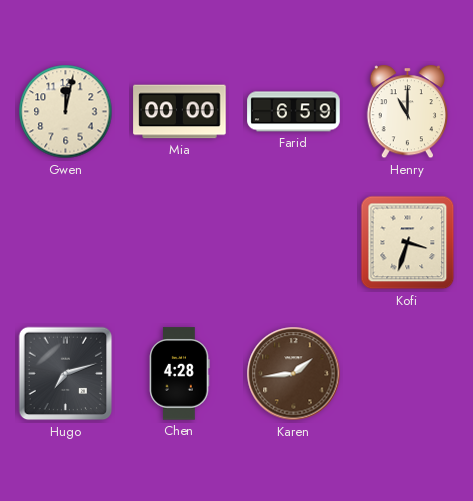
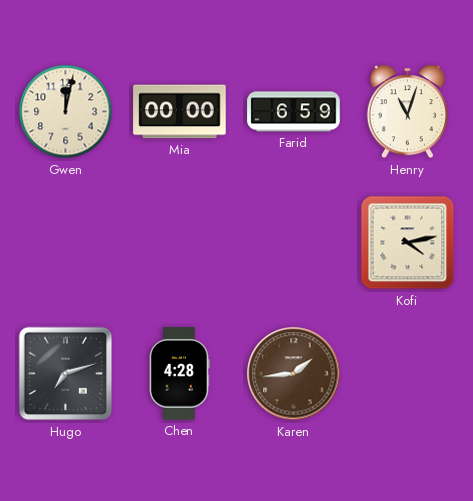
Henry: 11:00 -> 11:03 (407, 112)
Kofi: 3:33 -> 4:13 (408, 243)
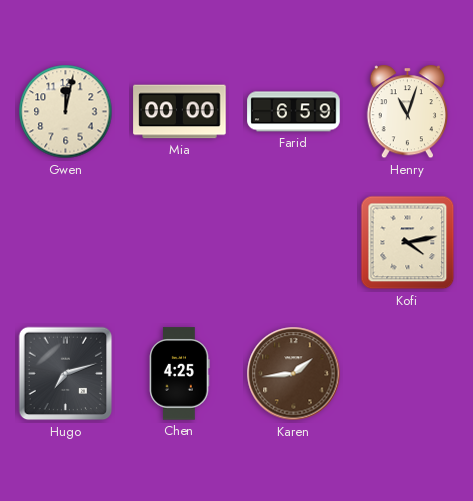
Chen: 4:28 -> 4:25 (179, 374)
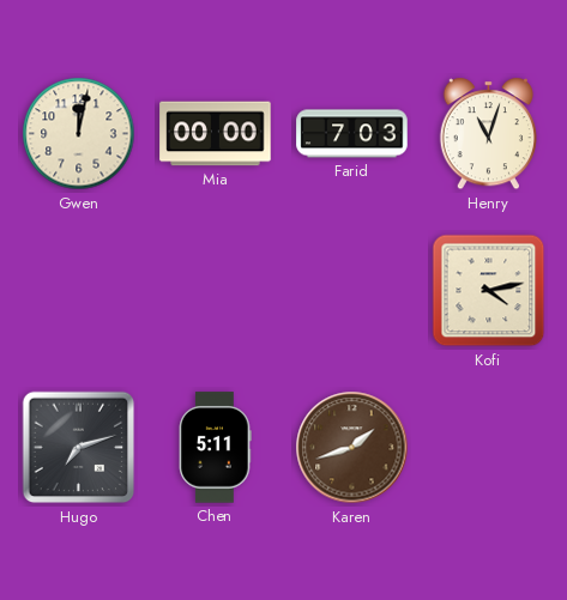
Farid: 6:59 -> 7:03 (352, 134)
Chen: 4:25 -> 5:11 (215, 448)
Karen: 1:44 -> 1:42 (352, 448)
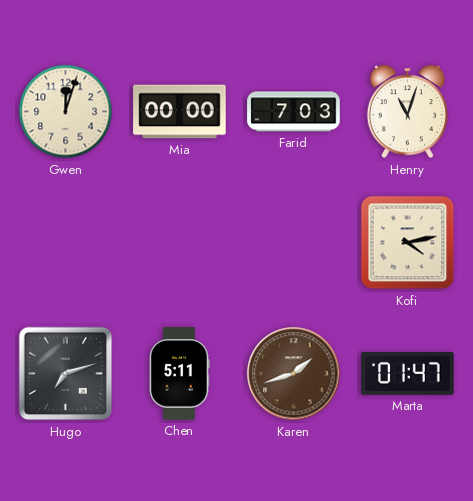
Gwen: 12:02 -> 12:03 (66, 112)
Marta: none -> 01:47 (408, 374)
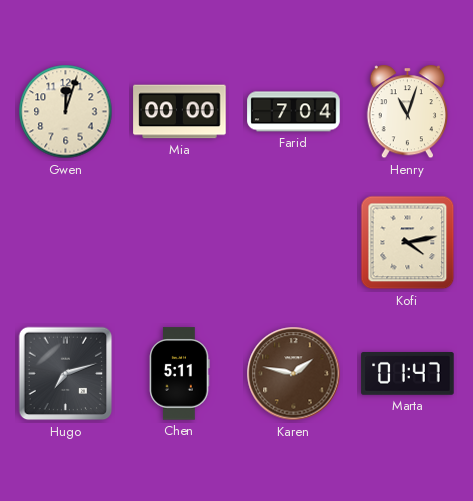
Farid: 7:03 -> 7:04 (294, 112)
Karen: 1:42 -> 1:47 (294, 374)
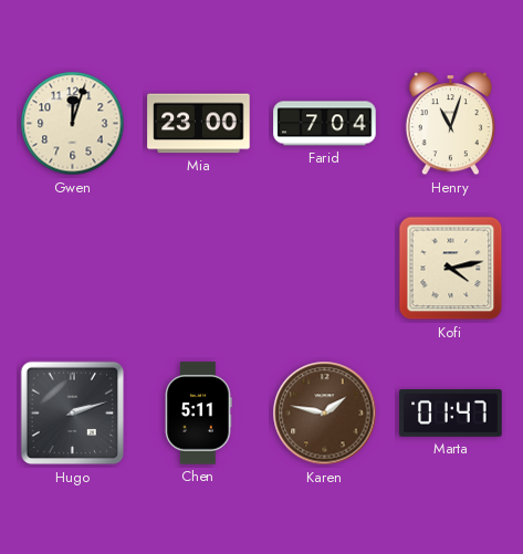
Mia: 00:00 -> 23:00 (199, 124)
Hugo: 7:12 -> 2:12 (73, 414)
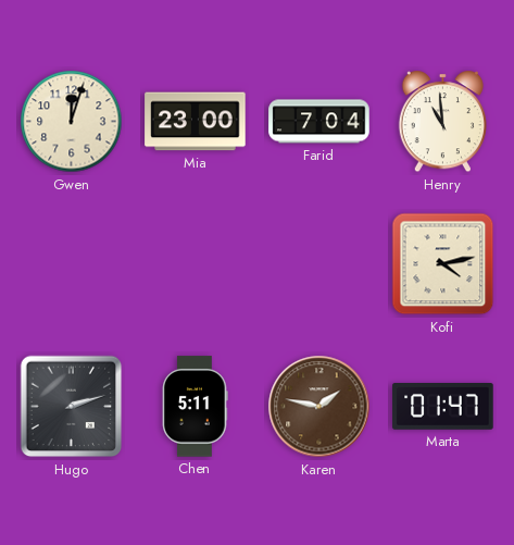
Henry: 11:03 -> 10:59 (442, 122)
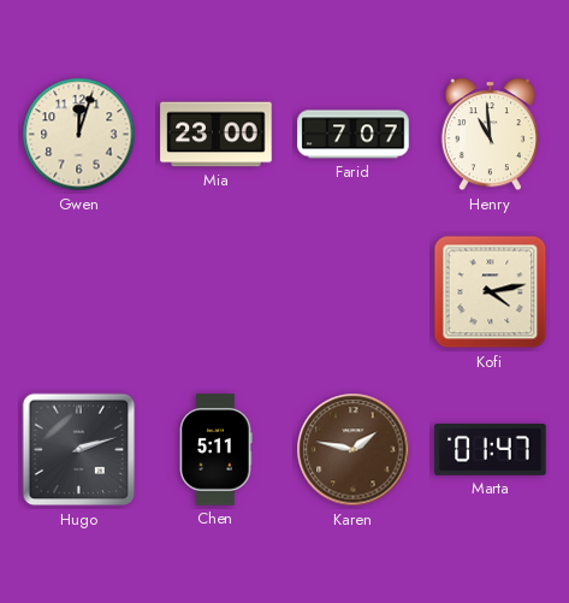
Farid: 7:04 -> 7:07 (354, 135)
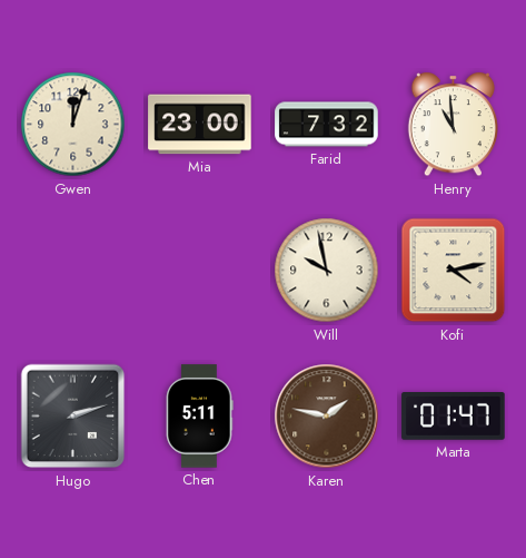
Farid: 7:07 -> 7:32 (327, 125)
Will: none -> 9:58 (327, 271)
